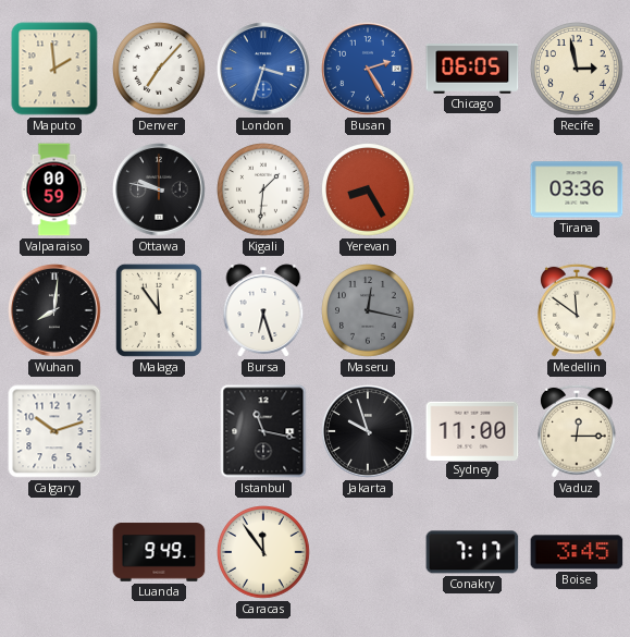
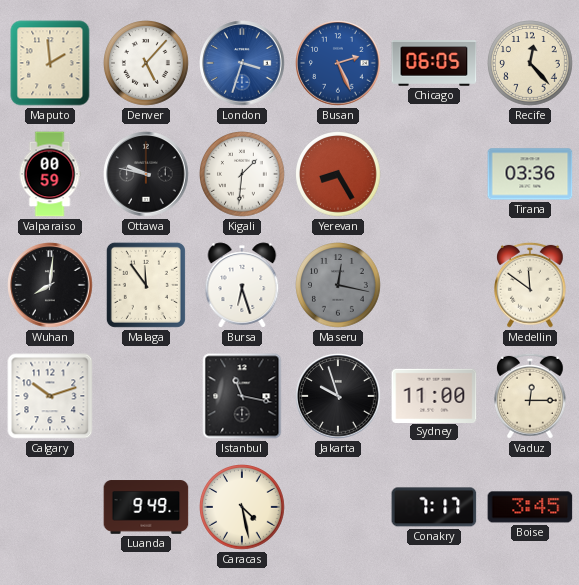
Denver: 7:07 -> 5:07 (147, 64)
Busan: 2:25 -> 2:26 (338, 63)
Recife: 2:58 -> 12:23 (531, 64)
Caracas: 11:54 -> 4:28 (243, 508)
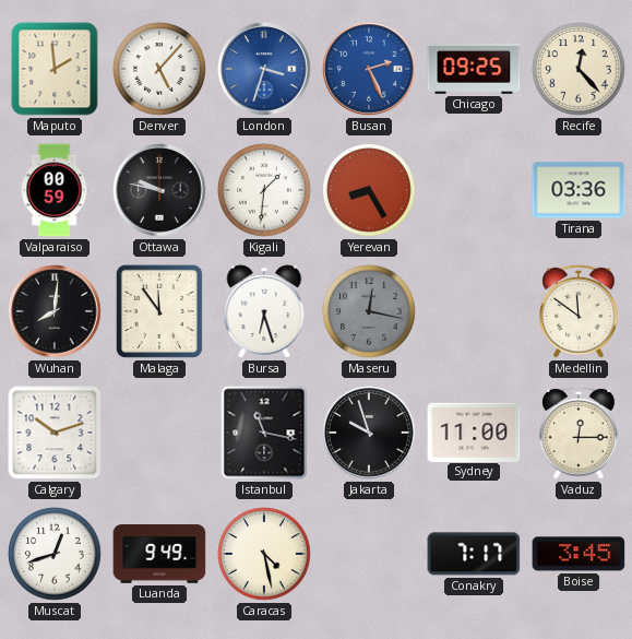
Chicago: 06:05 -> 09:25 (474, 69)
Muscat: none -> 12:42 (56, 555)
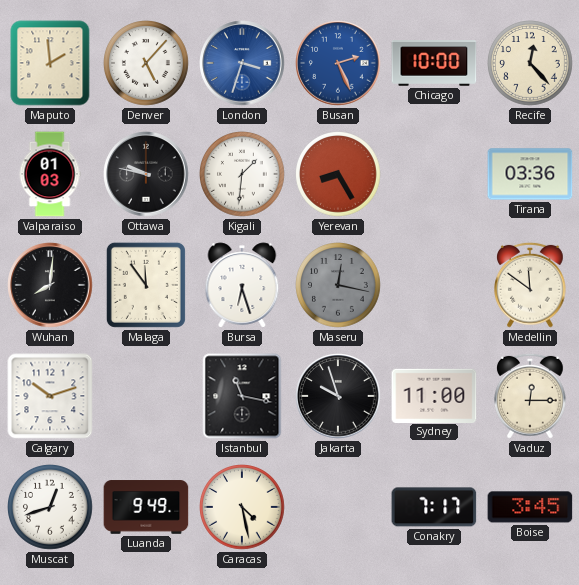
Chicago: 09:25 -> 10:00 (434, 63)
Valparaiso: 00:59 -> 01:03 (50, 174)
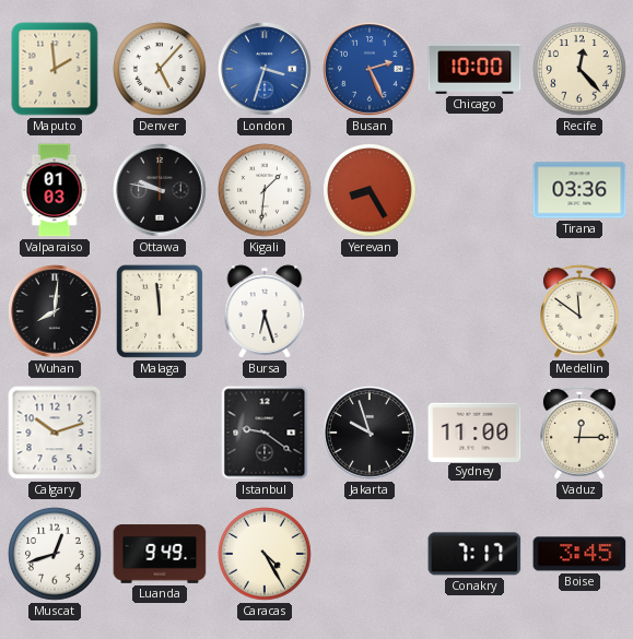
Malaga: 11:54 -> 11:59 (160, 311)
Maseru: 12:17 -> none (339, 286)
Istanbul: 11:17 -> 9:21 (265, 433)
Caracas: 4:28 -> 4:25 (266, 555)
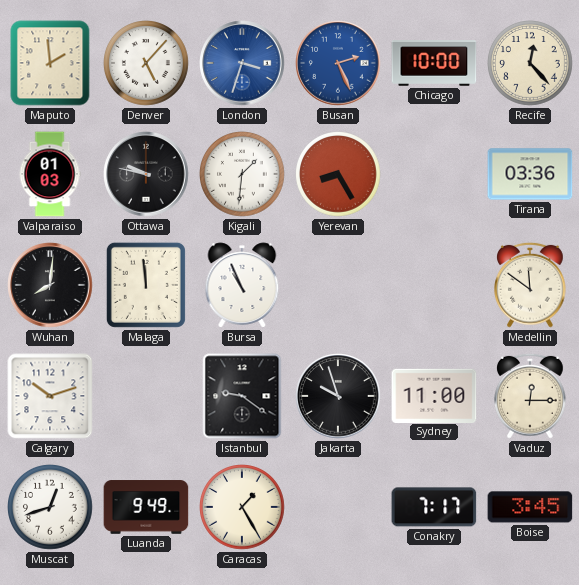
Bursa: 6:27 -> 10:56 (242, 285)
Caracas: 4:25 -> 1:25 (243, 508)
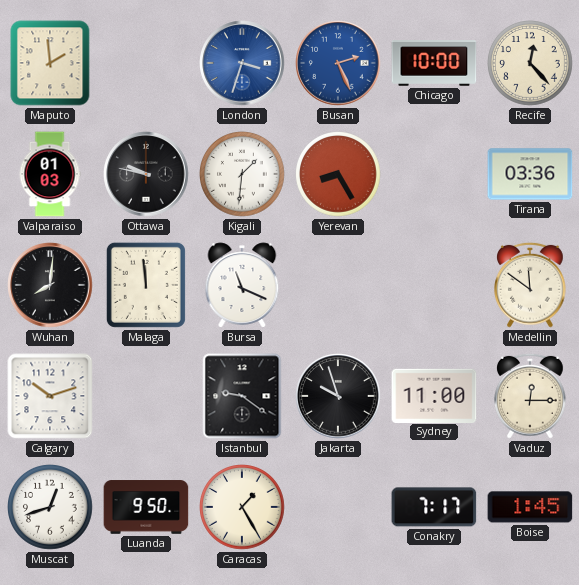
Denver: 5:07 -> none (147, 64)
Bursa: 10:56 -> 11:19 (242, 285)
Luanda: 9:49 -> 9:50 (146, 507)
Boise: 3:45 -> 1:45 (530, 507)
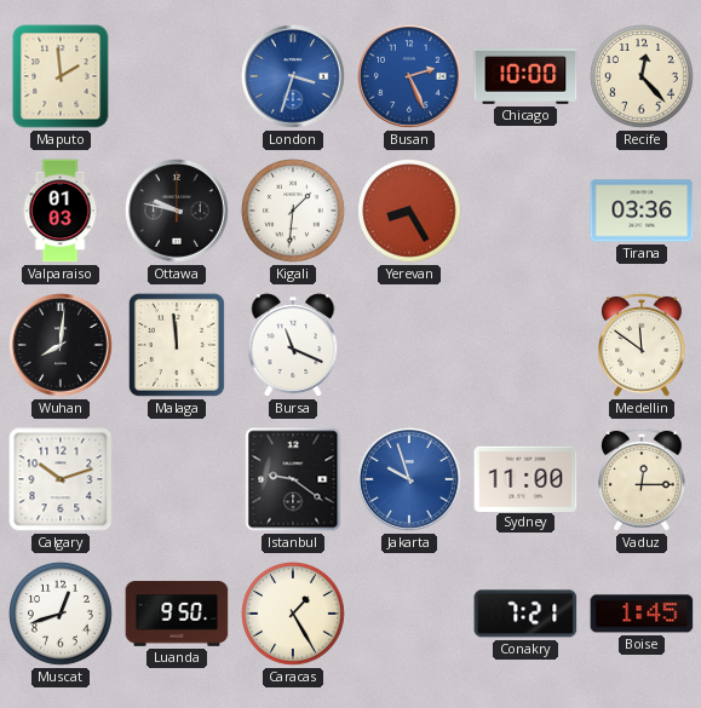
Jakarta dial: black -> blue (409, 479)
Conakry: 7:17 -> 7:21 (525, 614)
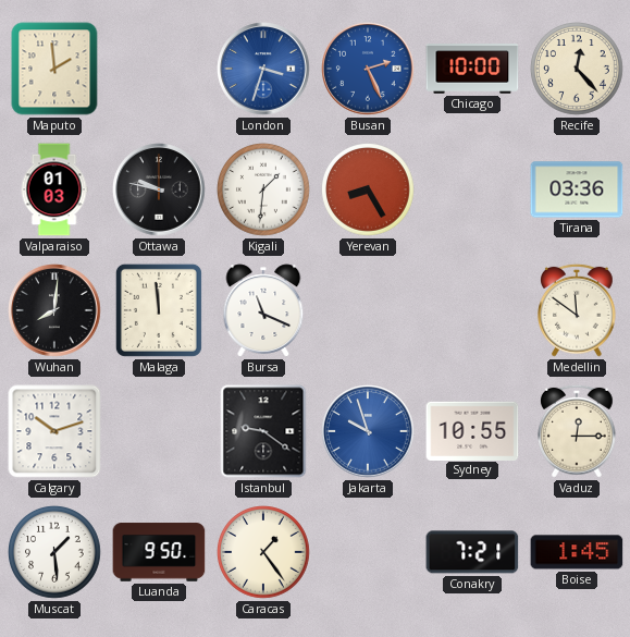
Sydney: 11:00 -> 10:55 (472, 430)
Muscat: 12:42 -> 1:29 (55, 553)
Caracas: 1:25 -> 1:24 (264, 553)
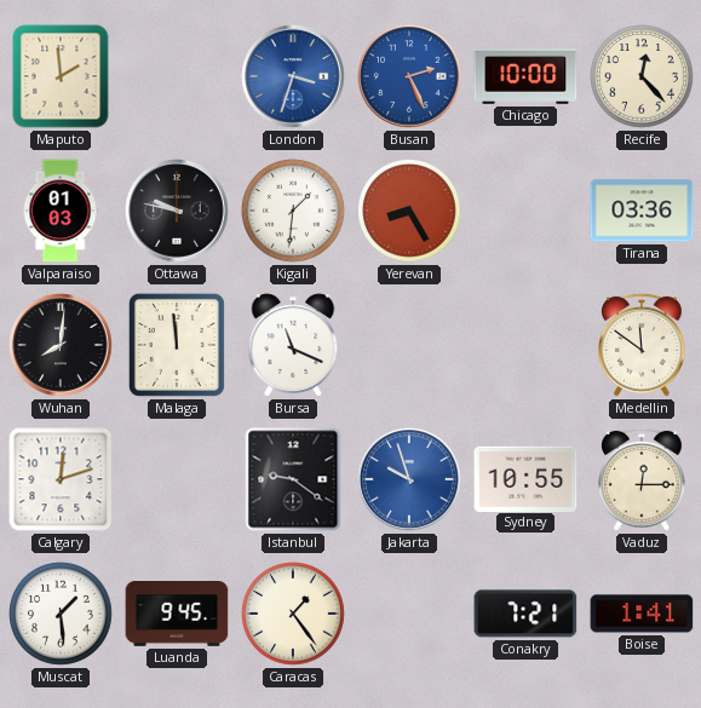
Calgary: 10:12 -> 12:12 (61, 479)
Luanda: 9:50 -> 9:45 (177, 614)
Boise: 1:45 -> 1:41 (642, 614)
